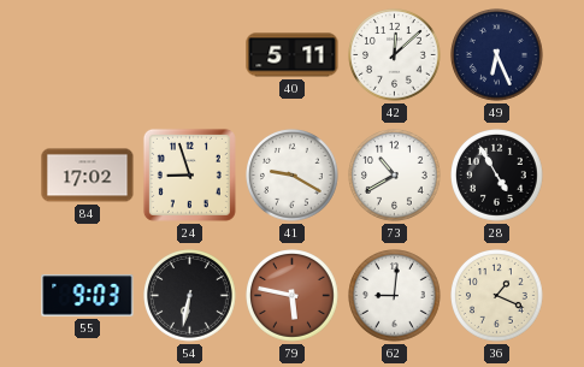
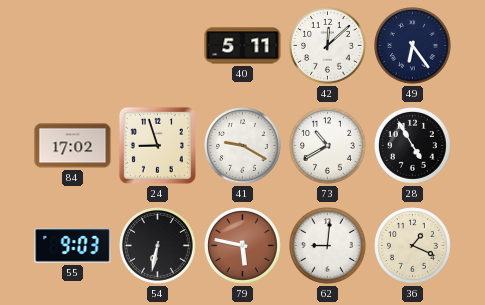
49: 6:26 -> 6:24 (413, 46)
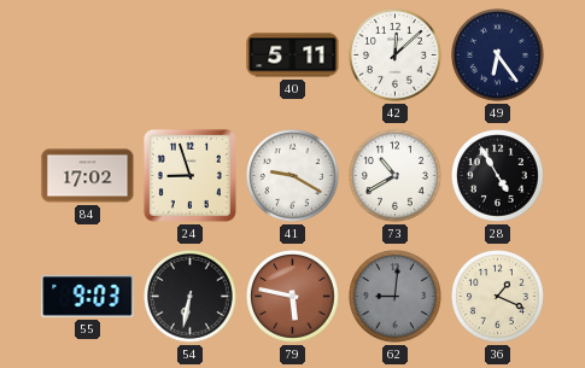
62 dial: white -> grey (396, 297)
